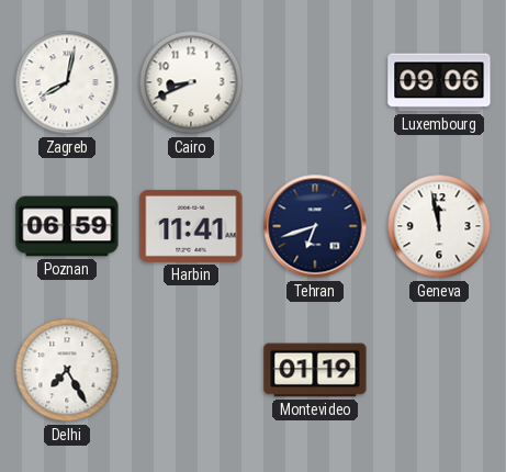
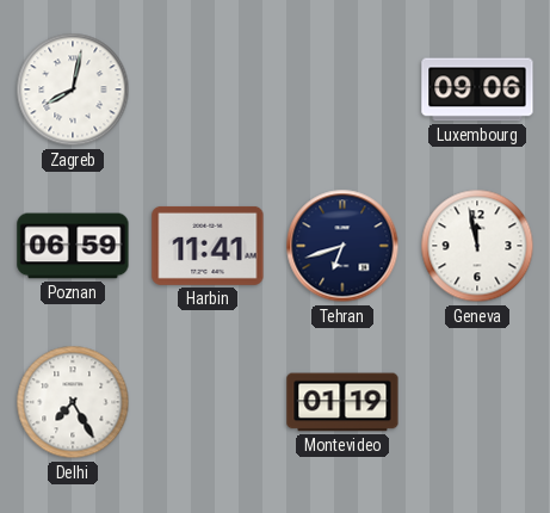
Cairo: 8:41 -> none (191, 82)
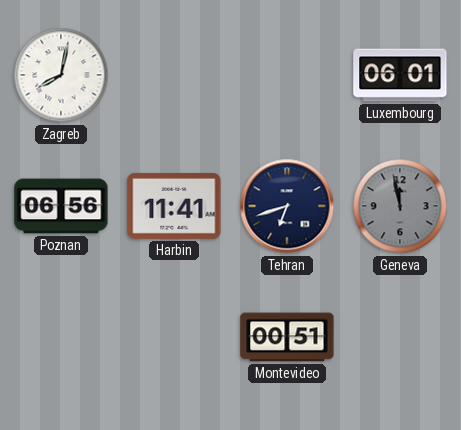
Luxembourg: 09:06 -> 06:01 (400, 75)
Poznan: 06:59 -> 06:56 (61, 206)
Geneva dial: white -> grey (400, 206)
Delhi: 7:25 -> none (73, 402)
Montevideo: 01:19 -> 00:51 (287, 337)
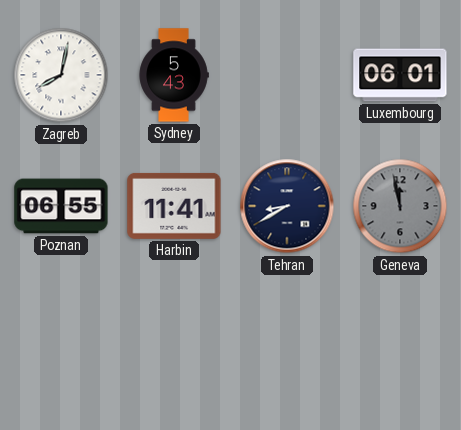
Sydney: none -> 5:43 (174, 75)
Poznan: 06:56 -> 06:55 (61, 206)
Tehran: 6:42 -> 8:40 (287, 206)
Montevideo: 00:51 -> none (287, 337)
